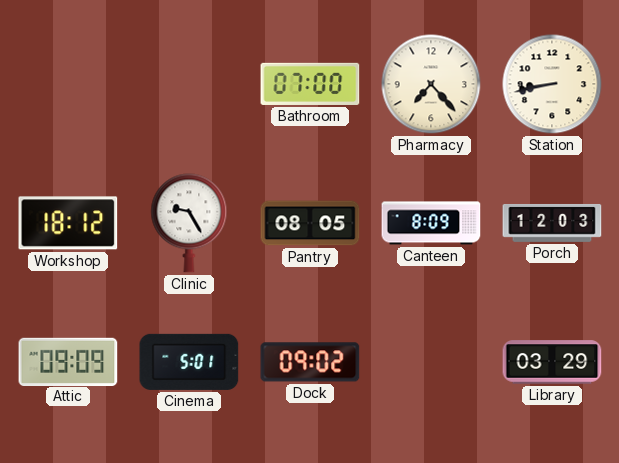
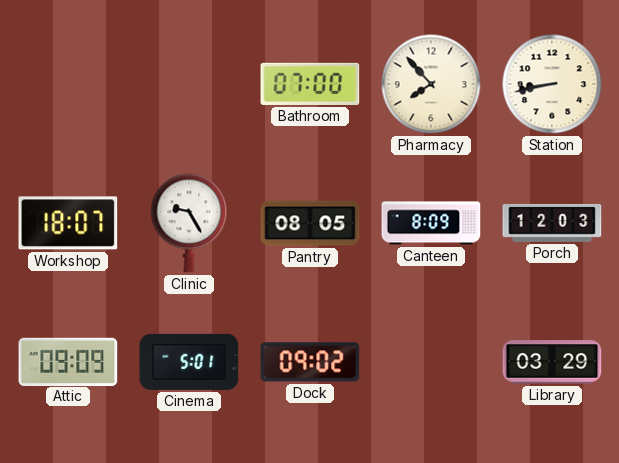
Pharmacy: 7:23 -> 7:53 (431, 84)
Workshop: 18:12 -> 18:07 (68, 223)
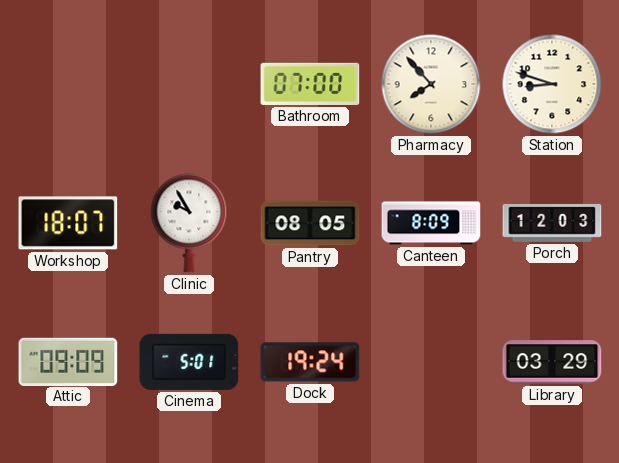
Station: 8:43 -> 8:48 (552, 84)
Clinic: 9:25 -> 9:55 (189, 223)
Dock: 09:02 -> 19:24 (310, 362)
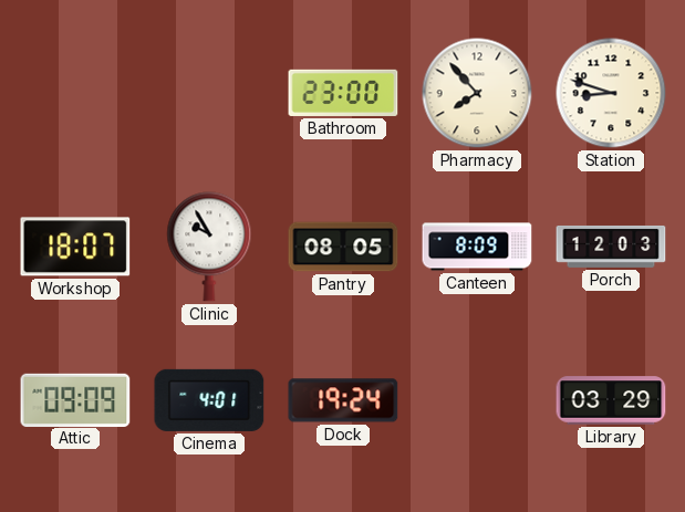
Bathroom: 07:00 -> 23:00 (343, 93)
Cinema: 5:01 -> 4:01 (209, 400)
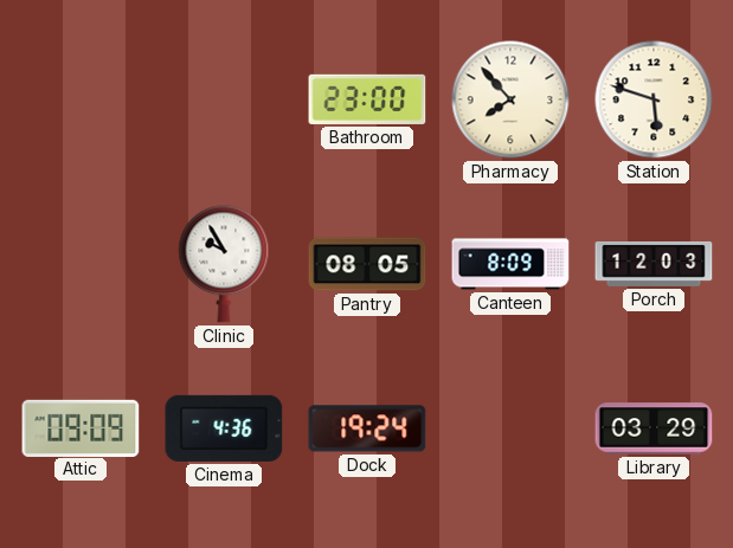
Station: 8:48 -> 5:48 (654, 99)
Workshop: 18:07 -> none (75, 247)
Cinema: 4:01 -> 4:36 (224, 428)
